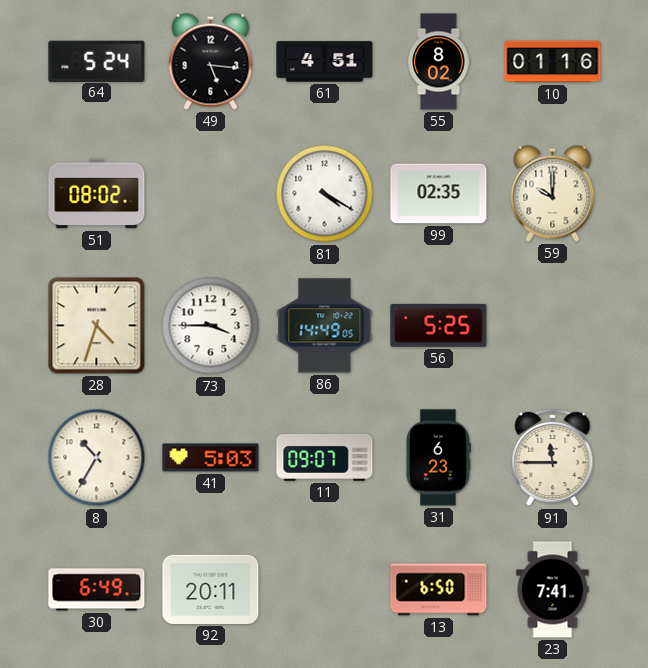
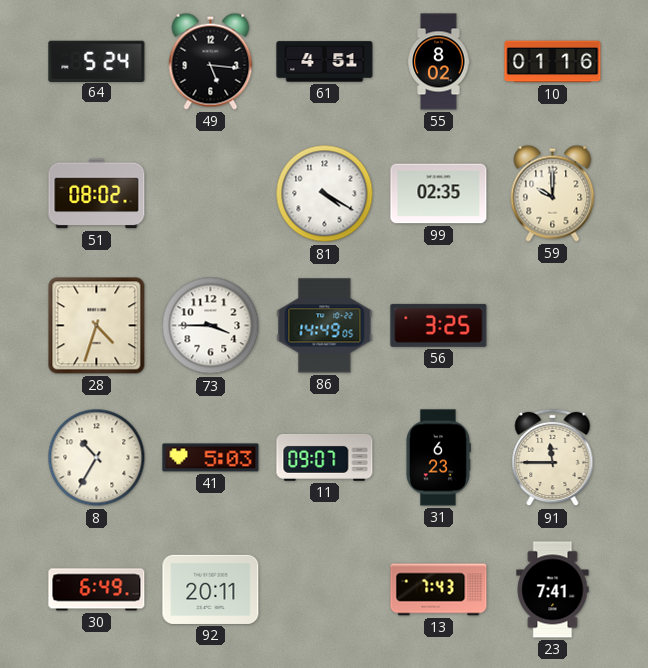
56: 5:25 -> 3:25 (439, 325)
13: 6:50 -> 7:43 (439, 590)
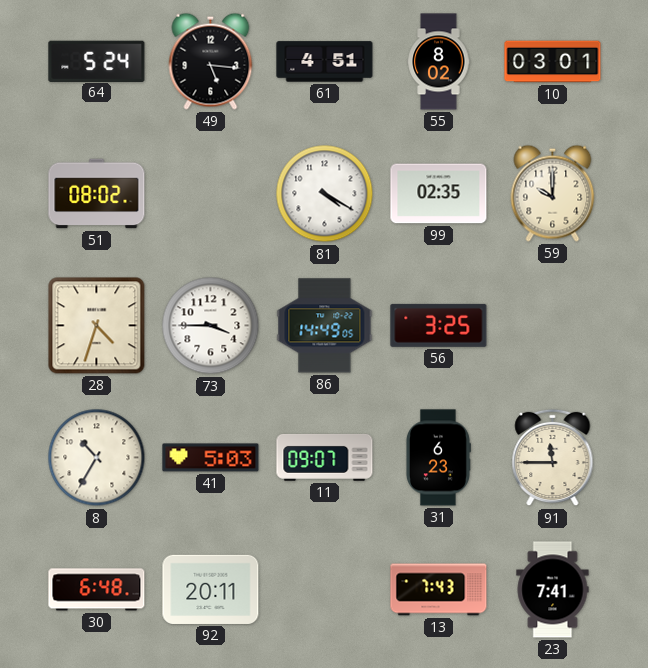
10: 01:16 -> 03:01 (553, 62)
30: 6:49 -> 6:48 (97, 590)
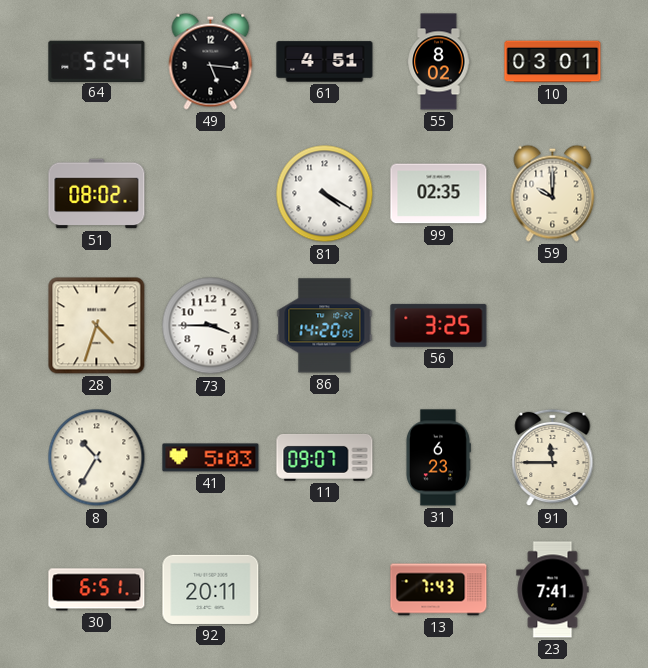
86: 14:49 -> 14:20 (325, 326)
30: 6:48 -> 6:51 (97, 590)
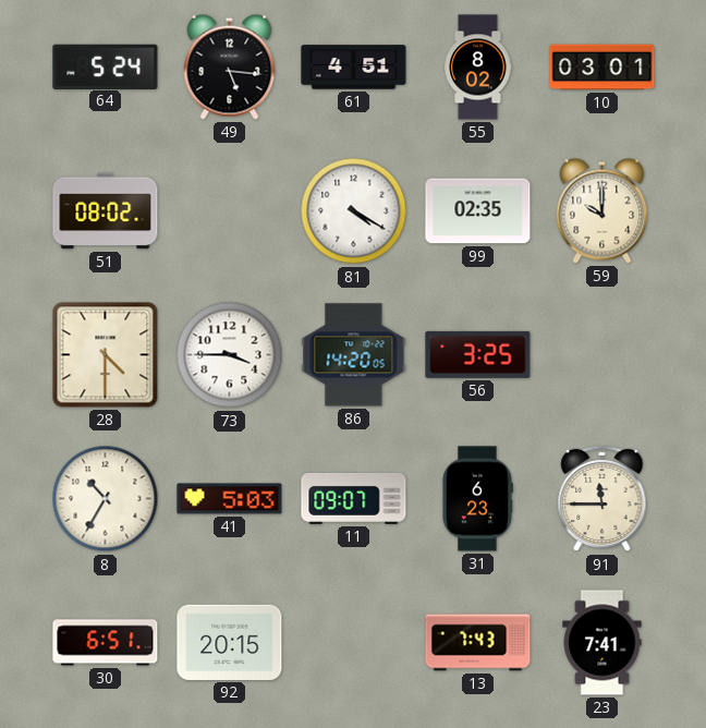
28: 4:33 -> 4:30 (106, 355)
92: 20:11 -> 20:15 (230, 642)
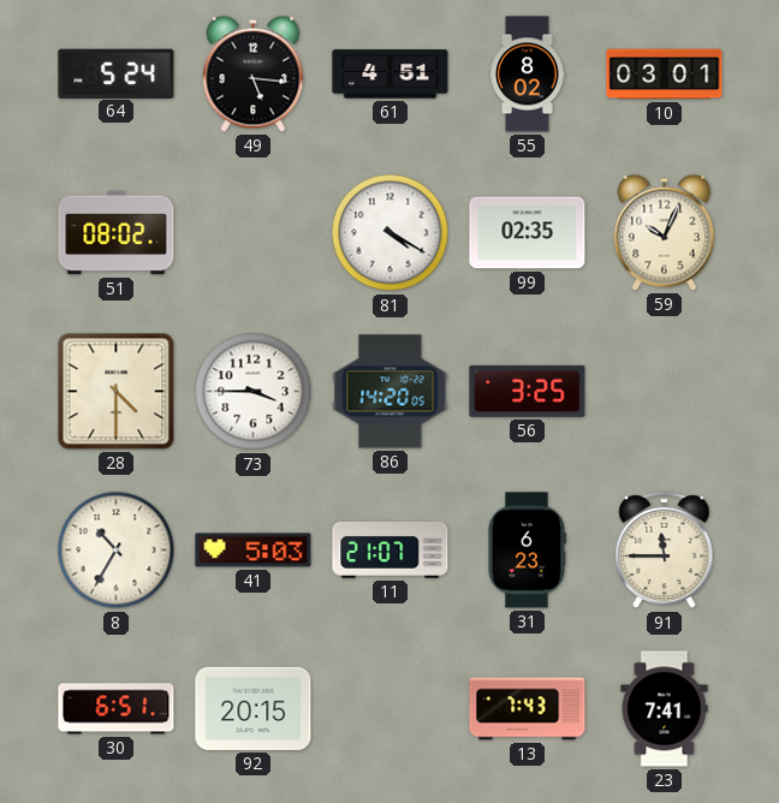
59: 10:00 -> 10:04 (665, 232)
11: 09:07 -> 21:07 (391, 549)
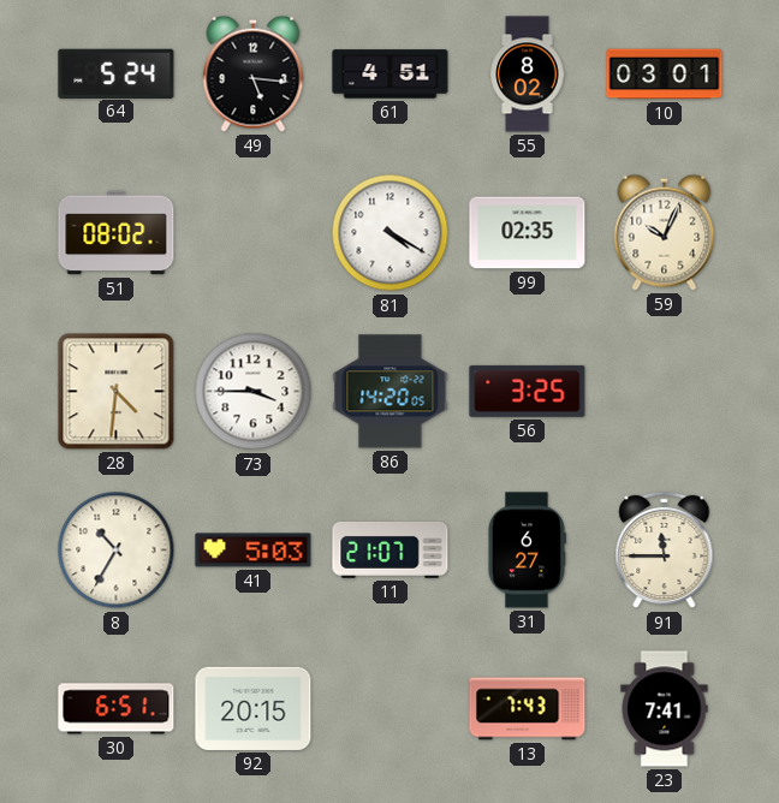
28: 4:30 -> 4:31 (117, 392)
31: 6:23 -> 6:27 (527, 551)
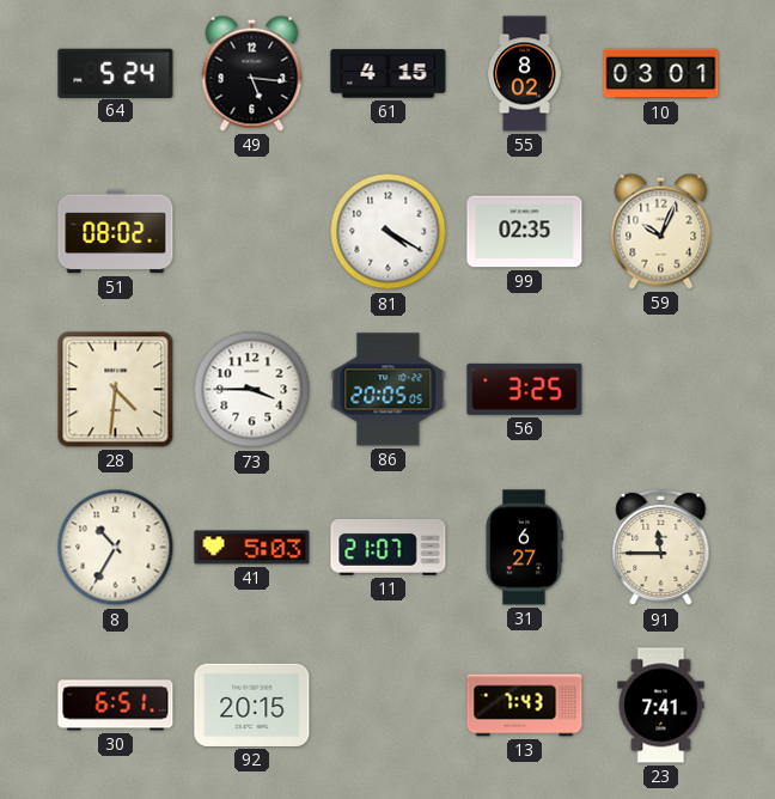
61: 4:51 -> 4:15 (389, 74)
86: 14:20 -> 20:05 (389, 390)
